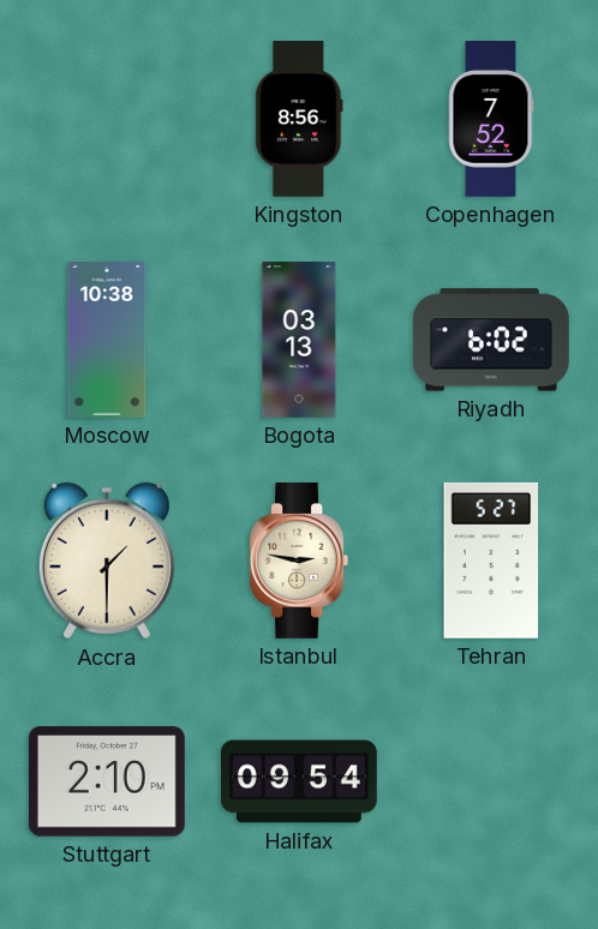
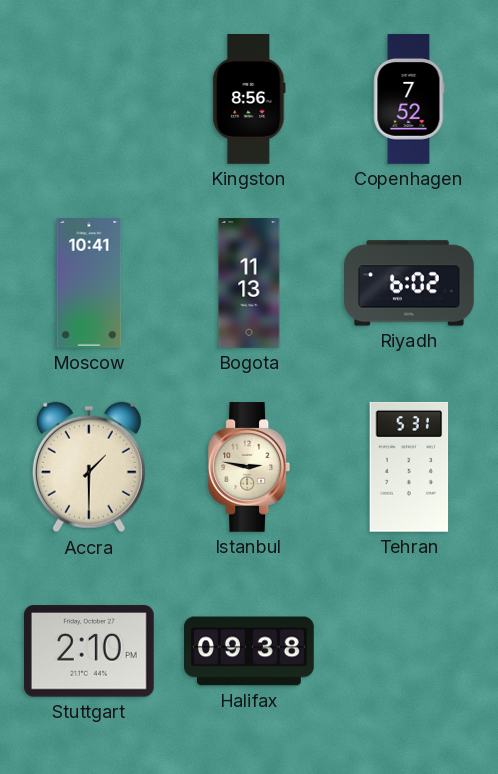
Moscow: 10:38 -> 10:41 (89, 283)
Bogota: 03:13 -> 11:13 (249, 283)
Tehran: 5:27 -> 5:31 (409, 467)
Halifax: 09:54 -> 09:38 (250, 651)
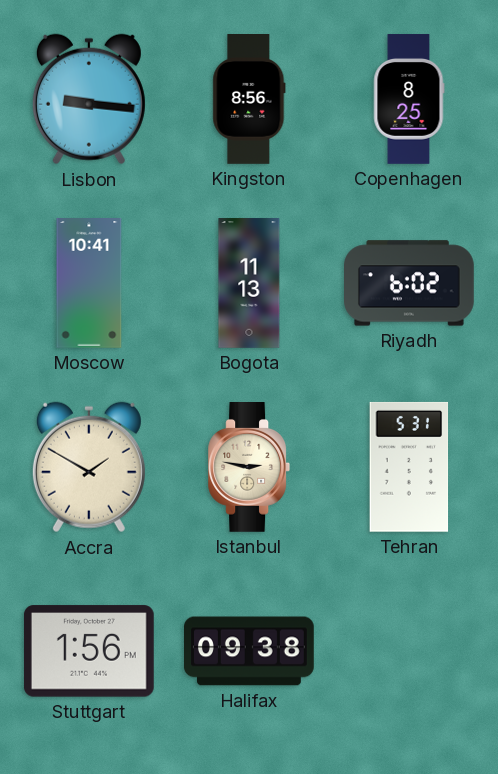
Lisbon: none -> 9:16 (89, 99)
Copenhagen: 7:52 -> 8:25 (409, 99)
Accra: 1:30 -> 1:50 (89, 467)
Stuttgart: 2:10 -> 1:56 (89, 651)
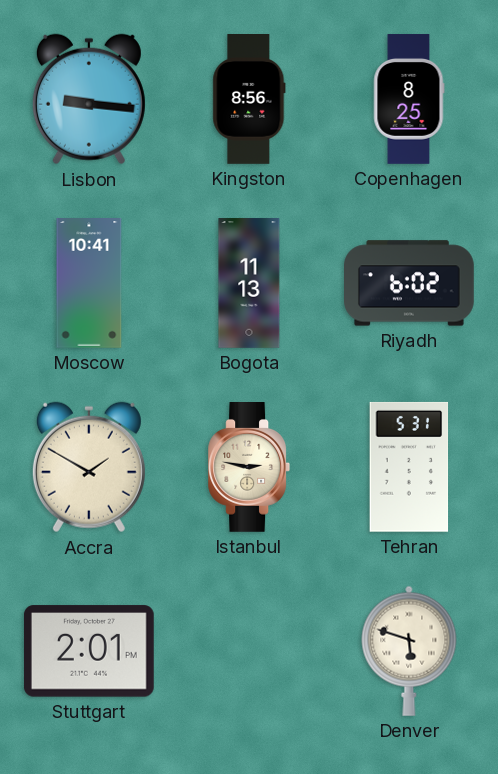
Stuttgart: 1:56 -> 2:01 (89, 651)
Halifax: 09:38 -> none (250, 651)
Denver: none -> 5:48 (409, 651)
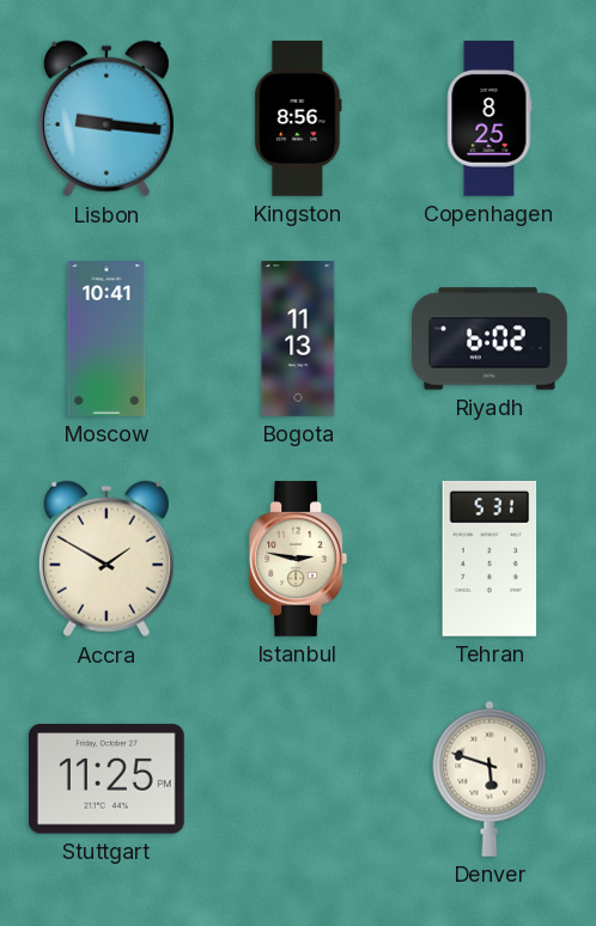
Stuttgart: 2:01 -> 11:25 (107, 779)
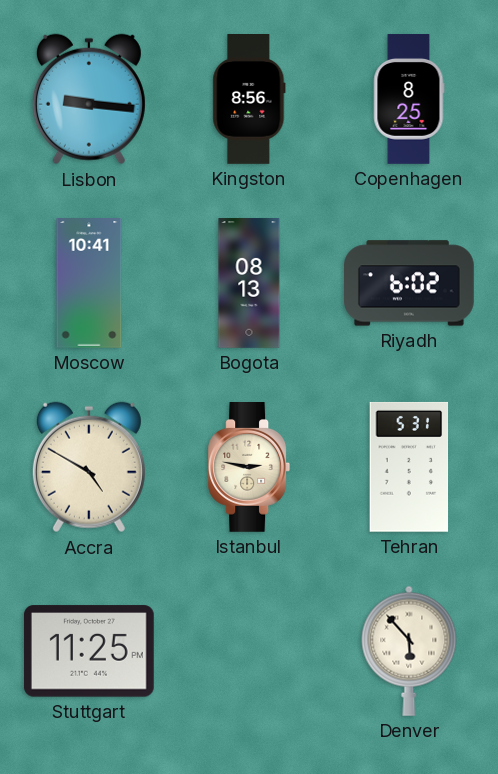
Bogota: 11:13 -> 08:13 (249, 283)
Accra: 1:50 -> 4:50 (89, 467)
Denver: 5:48 -> 5:53 (409, 651)
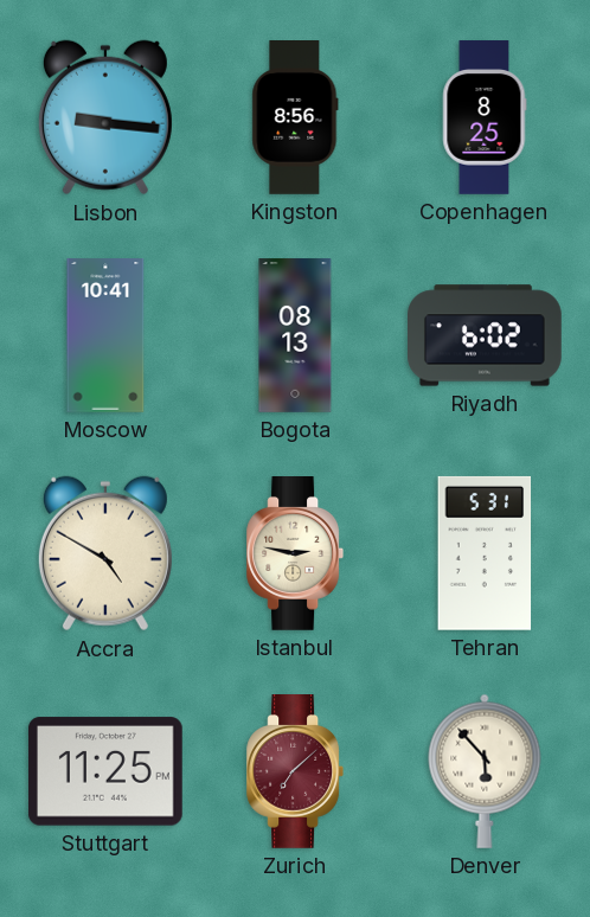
Zurich: none -> 7:08 (294, 772)
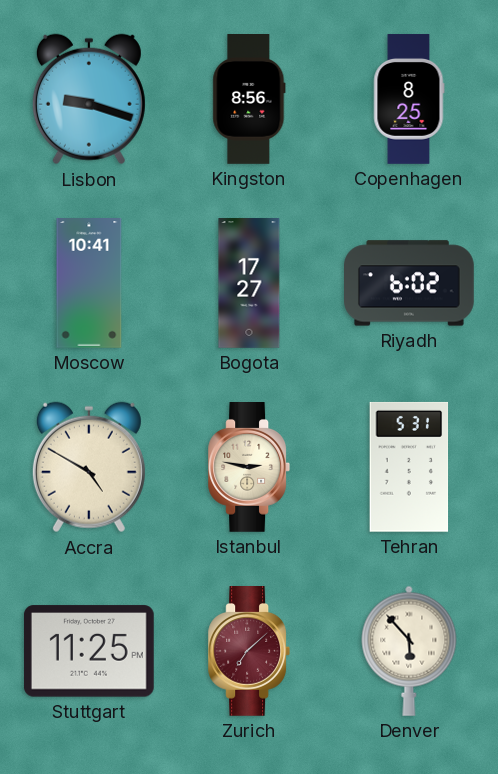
Lisbon: 9:16 -> 9:18 (89, 99)
Bogota: 08:13 -> 17:27 (249, 283)
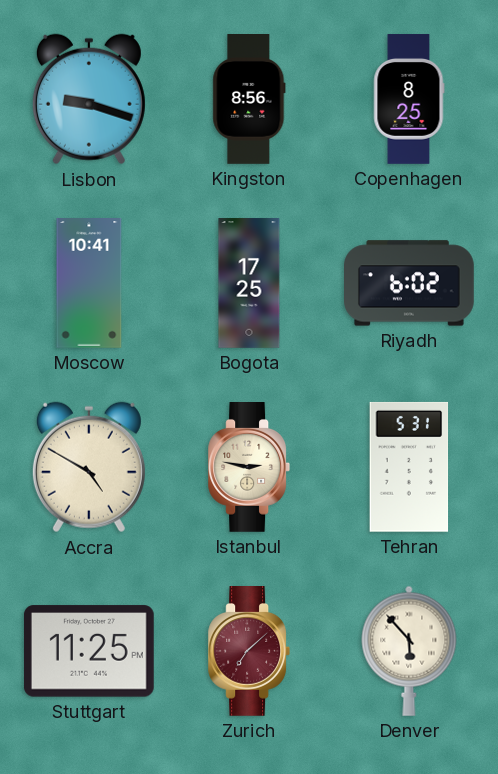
Bogota: 17:27 -> 17:25 (249, 283)
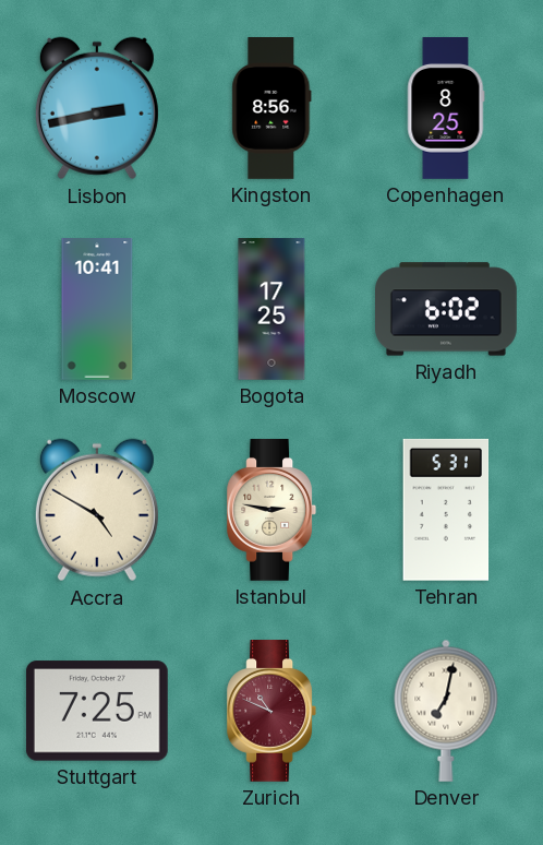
Lisbon: 9:18 -> 2:43 (97, 108)
Stuttgart: 11:25 -> 7:25 (97, 711)
Zurich: 7:08 -> 10:49 (270, 712)
Denver: 5:53 -> 7:02 (446, 711)
